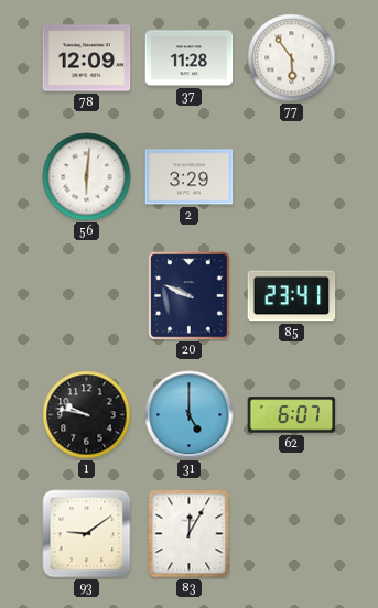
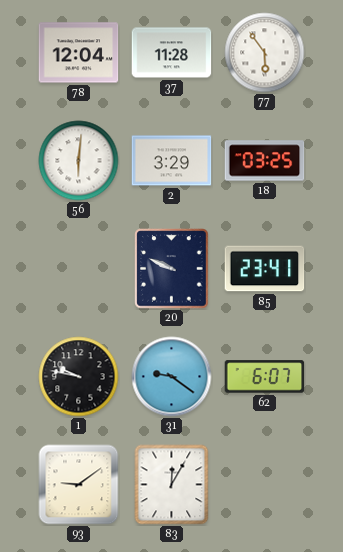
78: 12:09 -> 12:04 (79, 53)
18: none -> 03:25 (265, 161)
31: 5:00 -> 9:21 (172, 377)
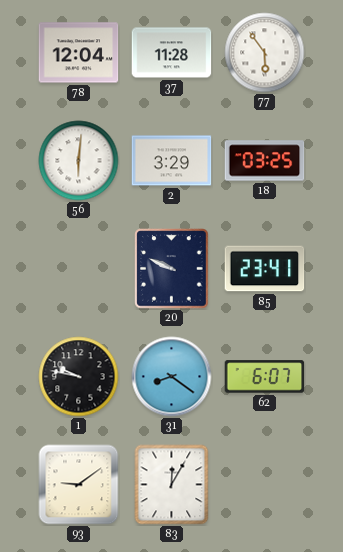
31: 9:21 -> 8:21 (172, 377)
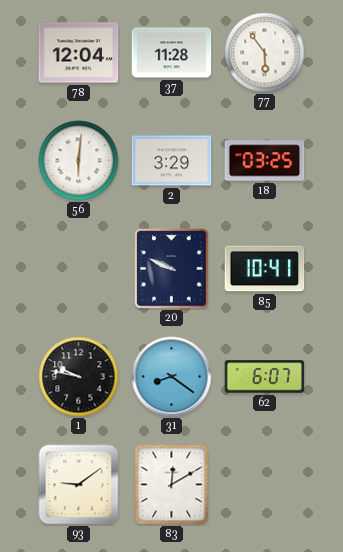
85: 23:41 -> 10:41 (265, 269)
83: 12:05 -> 12:10 (172, 485)
